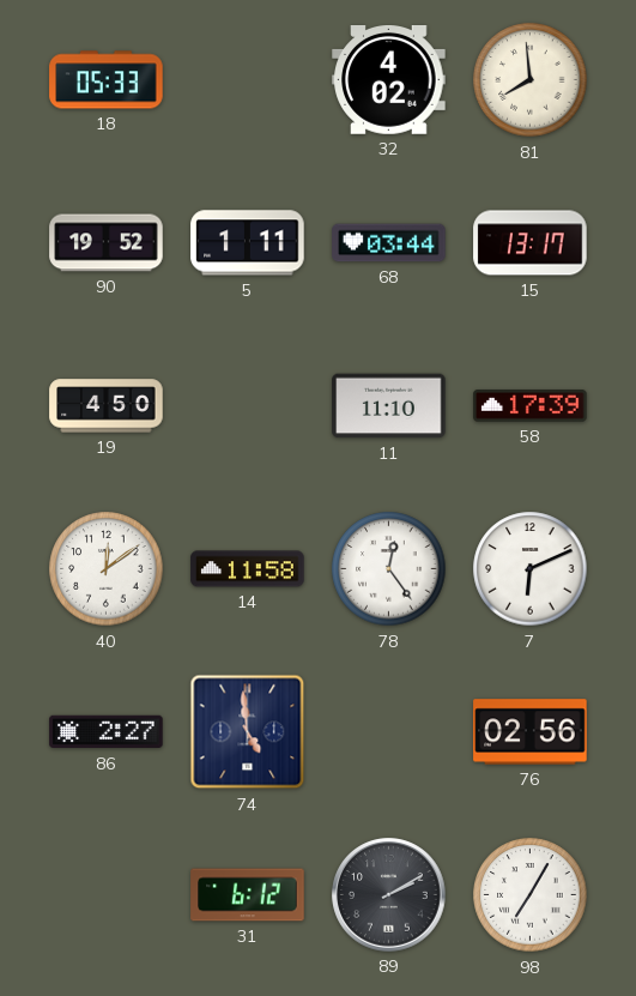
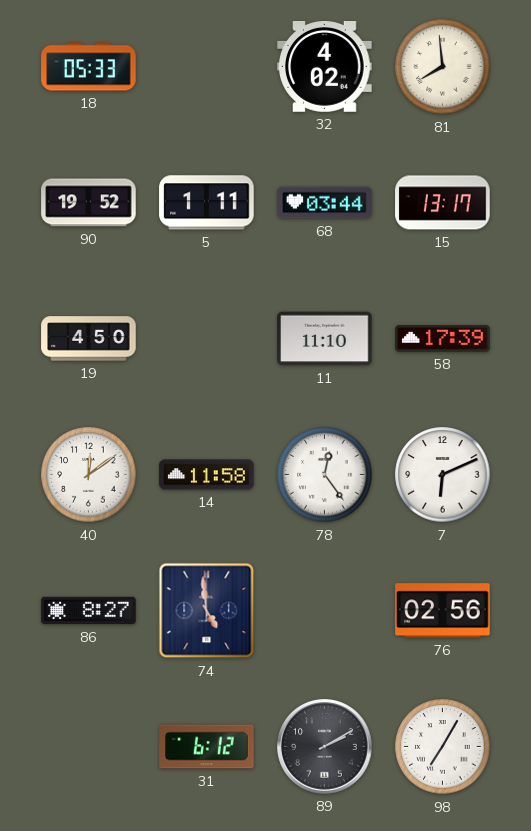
86: 2:27 -> 8:27 (89, 611)
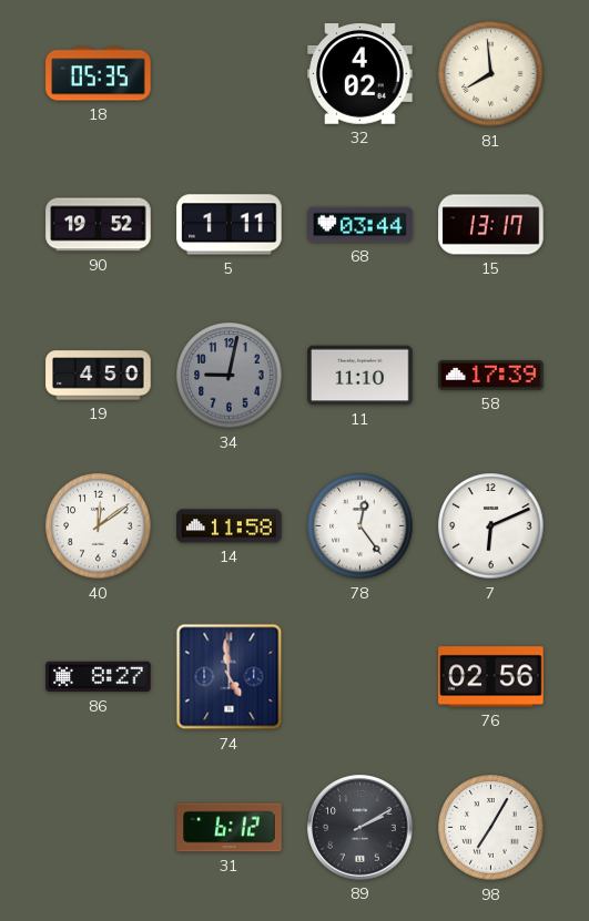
18: 05:33 -> 05:35 (99, 74)
34: none -> 9:02 (230, 376)
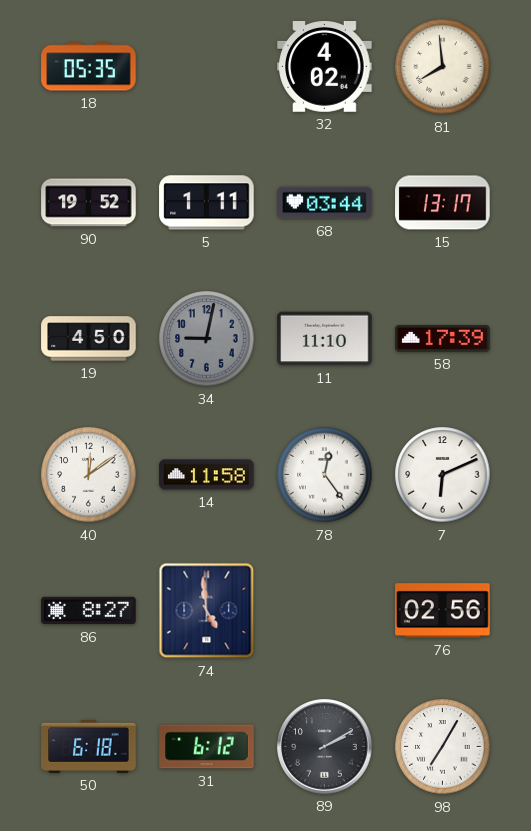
50: none -> 6:18 (89, 746)
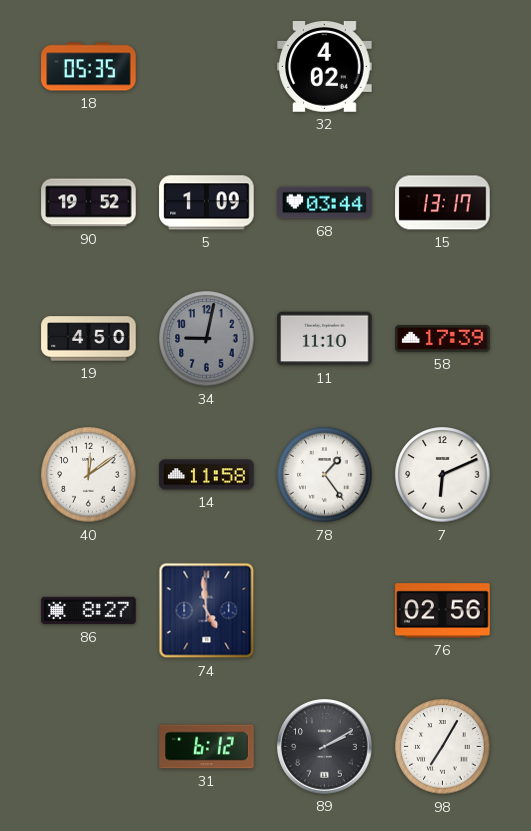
81: 7:59 -> none (443, 67)
5: 1:11 -> 1:09 (207, 203)
78: 12:24 -> 1:24 (325, 475)
50: 6:18 -> none (89, 746)
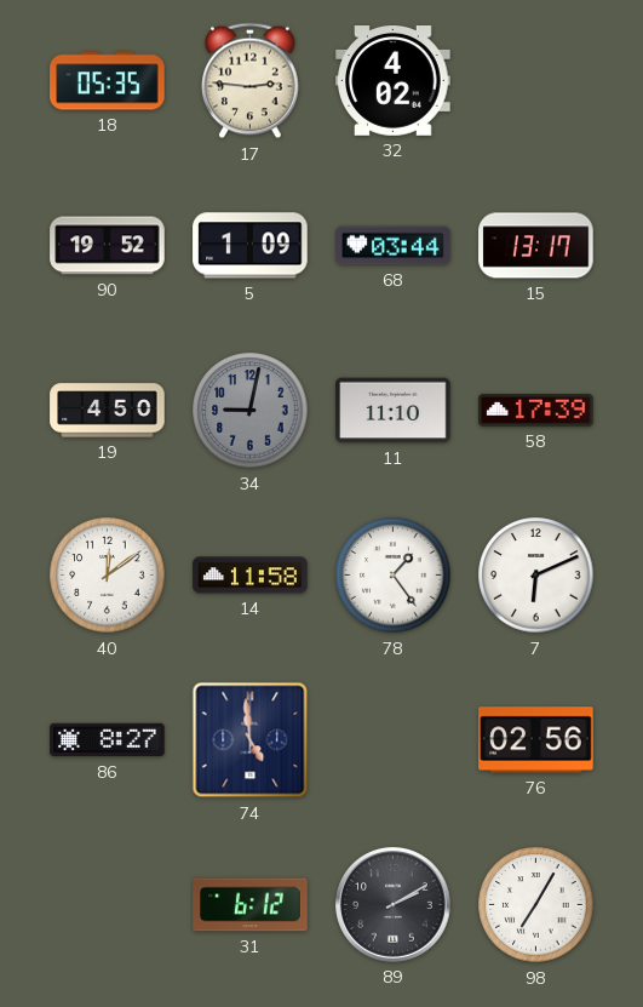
17: none -> 2:46 (251, 81)
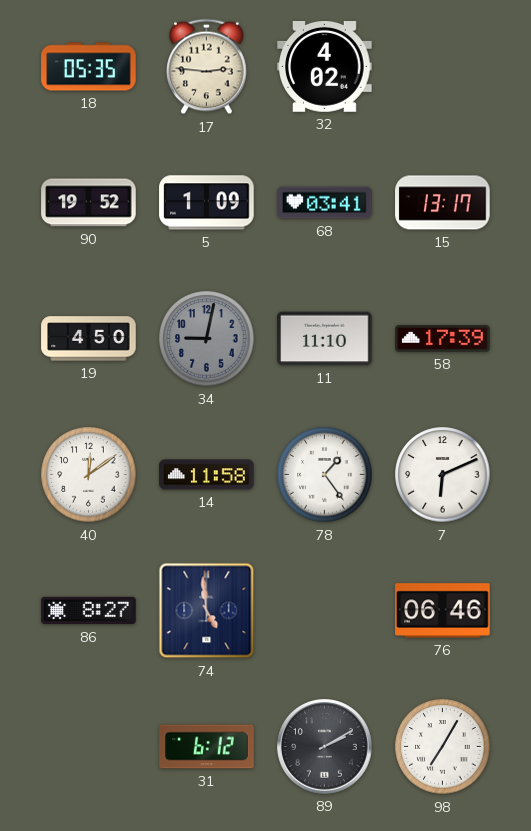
68: 03:44 -> 03:41 (325, 203)
76: 02:56 -> 06:46 (443, 611)
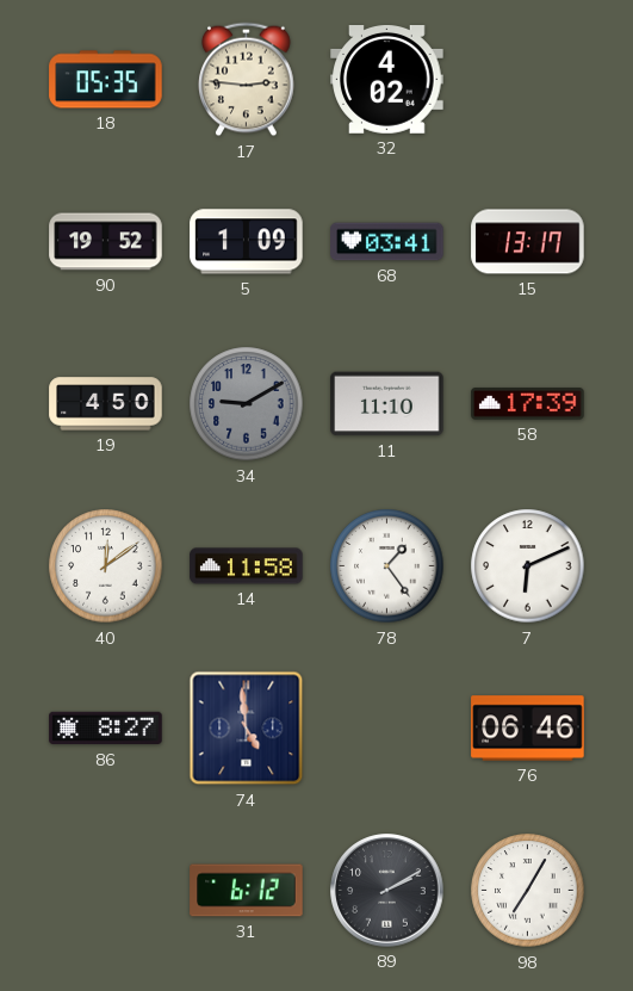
34: 9:02 -> 9:10 (247, 404)
